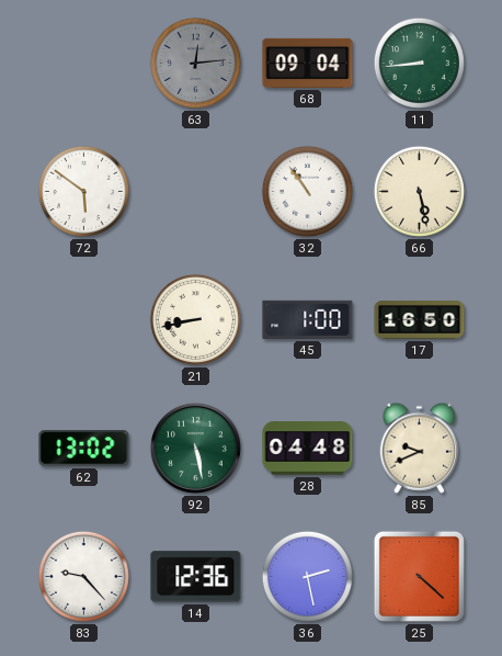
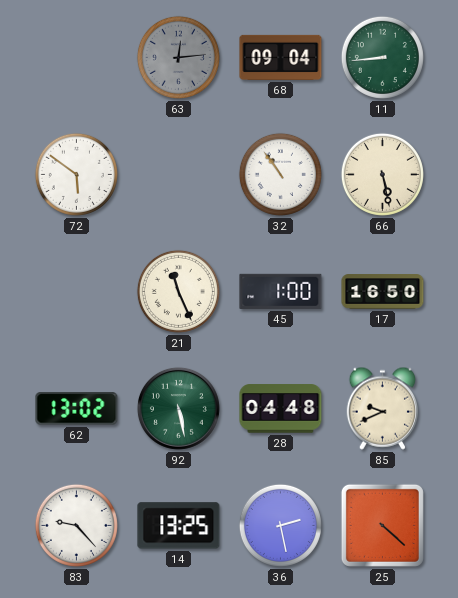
21: 8:43 -> 11:26 (178, 291)
14: 12:36 -> 13:25 (179, 526)
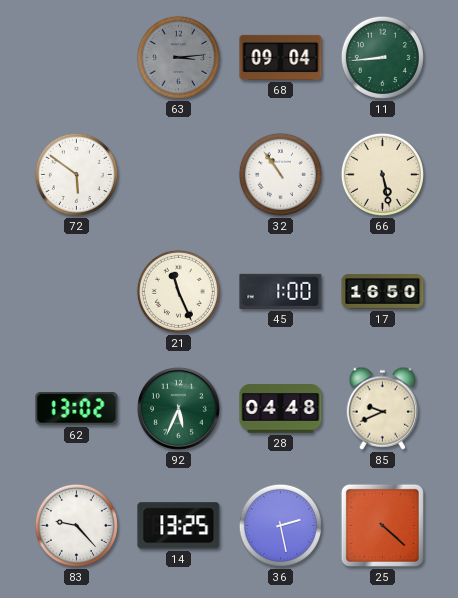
63: 12:14 -> 3:14 (178, 57)
92: 5:28 -> 5:34 (178, 408)
